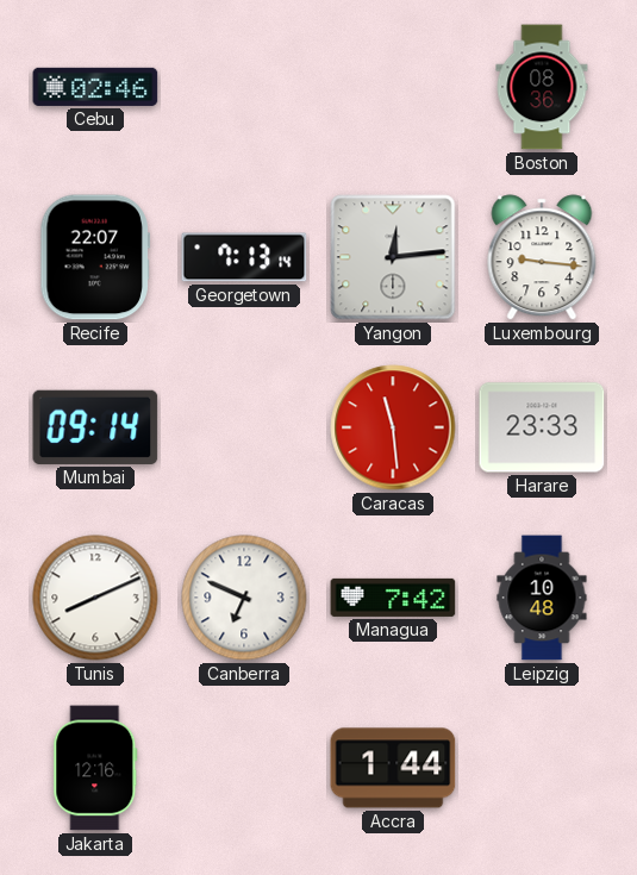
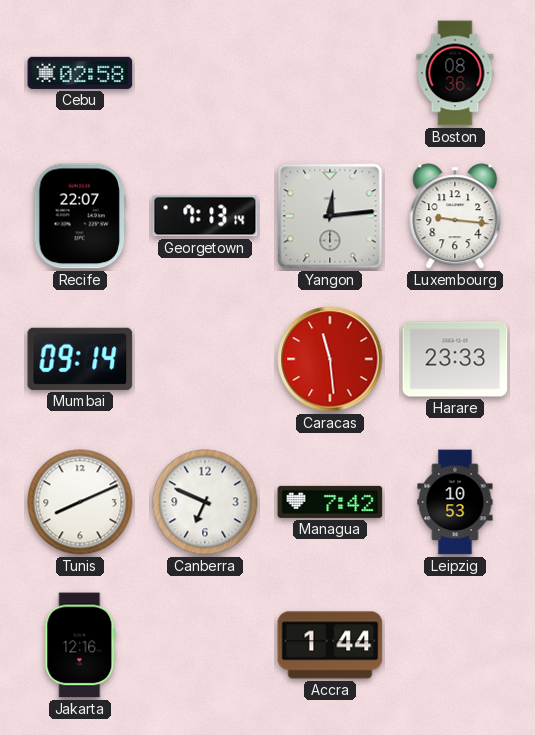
Cebu: 02:46 -> 02:58 (80, 73)
Leipzig: 10:48 -> 10:53 (455, 502)
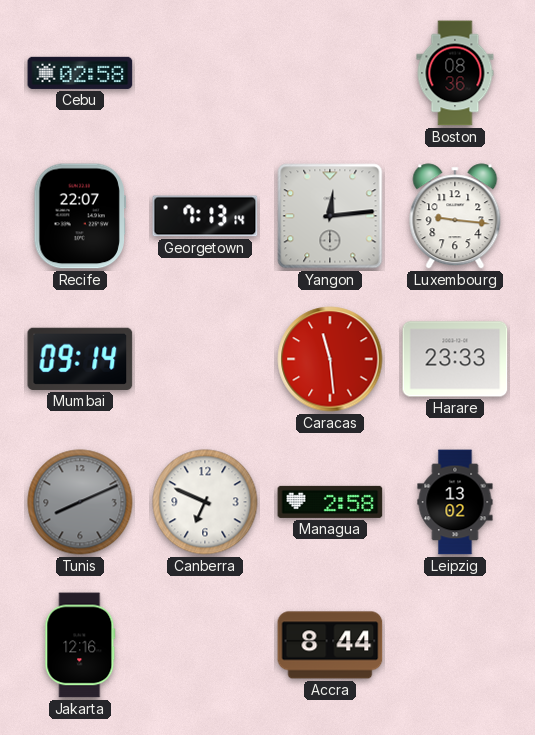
Tunis dial: white -> grey (80, 502)
Managua: 7:42 -> 2:58 (330, 502)
Leipzig: 10:53 -> 13:02 (455, 502)
Accra: 1:44 -> 8:44 (330, 645)
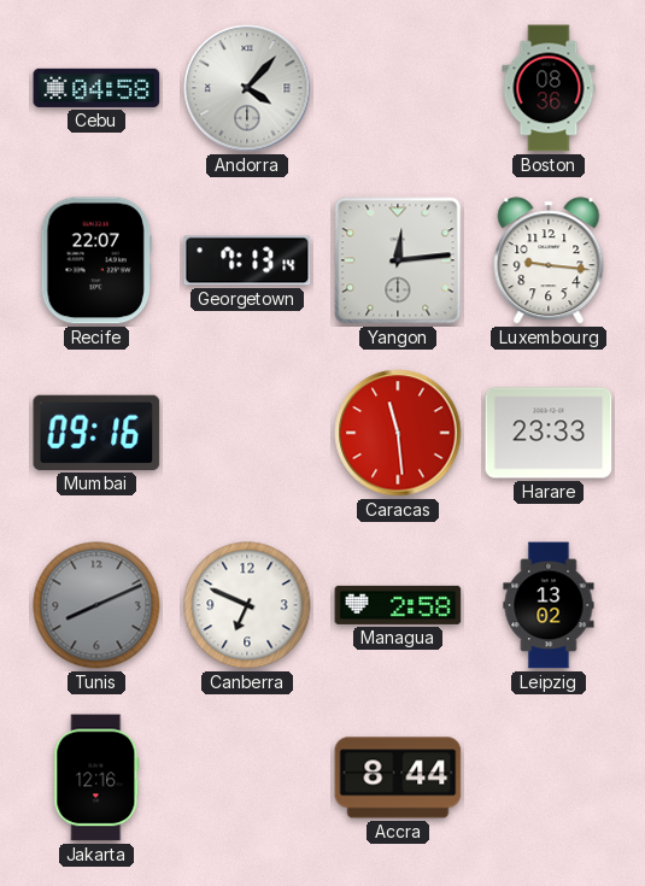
Cebu: 02:58 -> 04:58 (96, 88)
Andorra: none -> 4:07 (247, 88)
Mumbai: 09:14 -> 09:16 (96, 433)
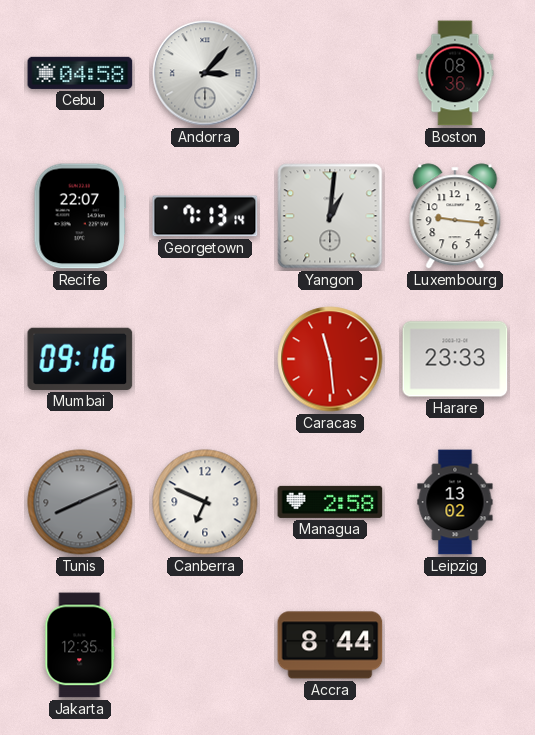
Andorra: 4:07 -> 3:07 (205, 73)
Yangon: 12:14 -> 1:01 (330, 216)
Jakarta: 12:16 -> 12:35 (80, 645)
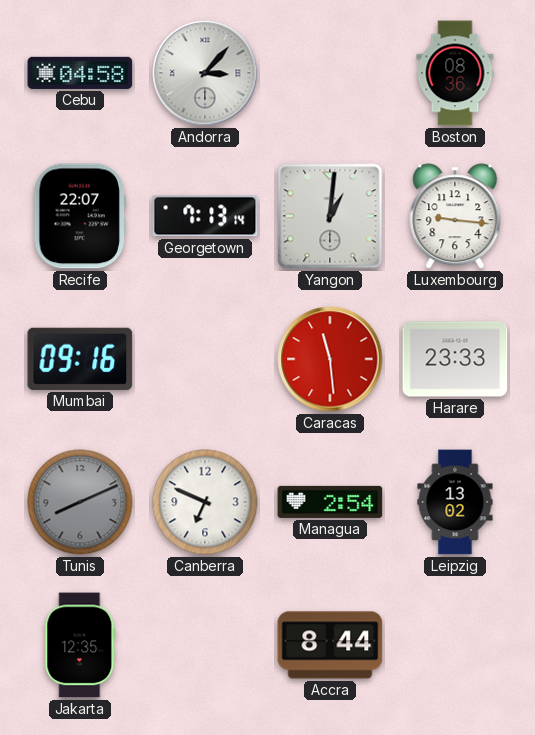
Managua: 2:58 -> 2:54 (330, 502)
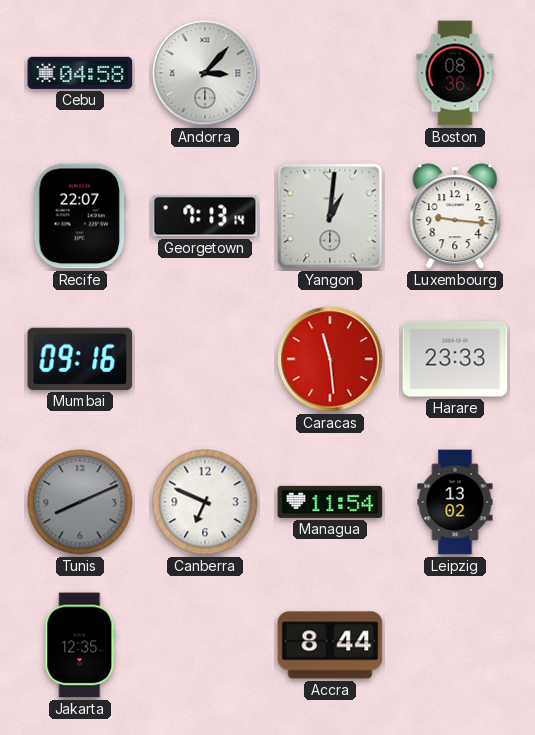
Managua: 2:54 -> 11:54 (330, 502)
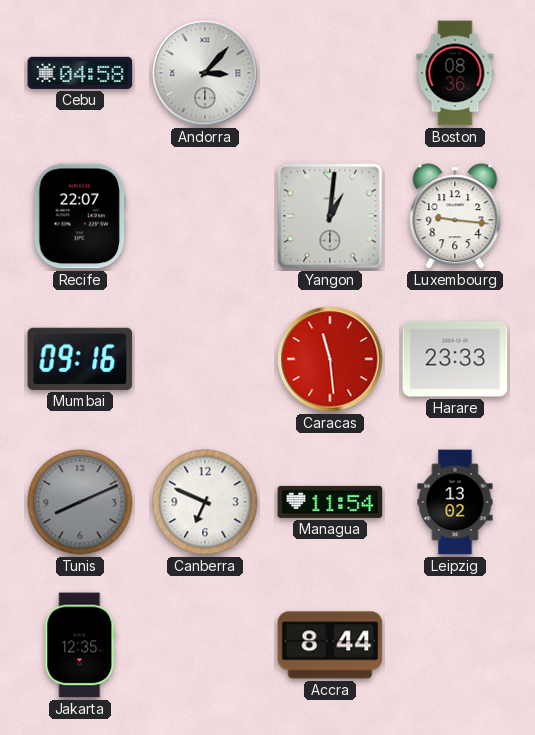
Georgetown: 7:13 -> none (205, 216)
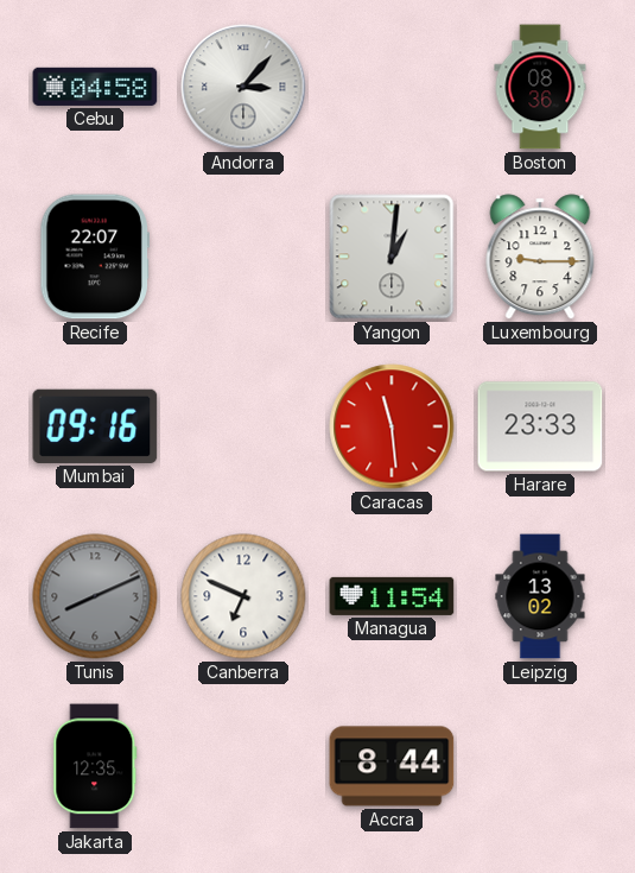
Luxembourg: 9:16 -> 9:15 (540, 257)
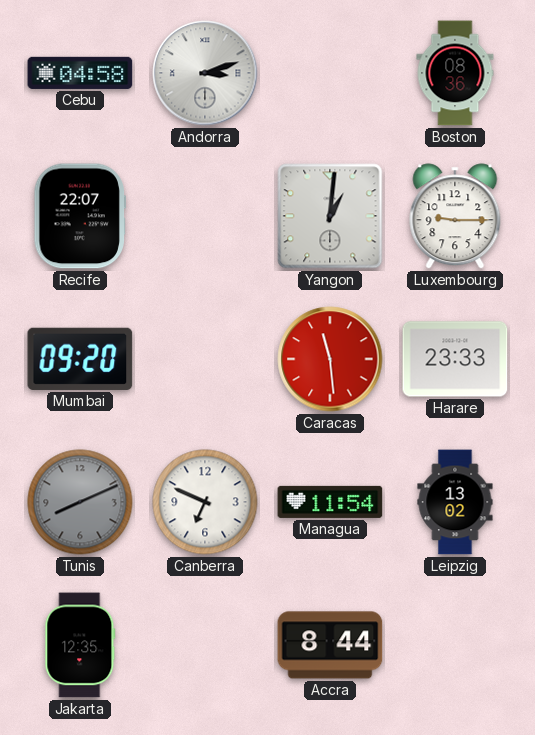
Andorra: 3:07 -> 3:12 (205, 73)
Mumbai: 09:16 -> 09:20 (80, 359)
